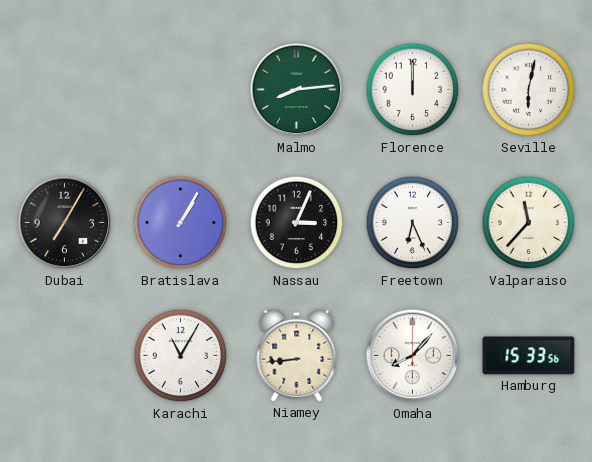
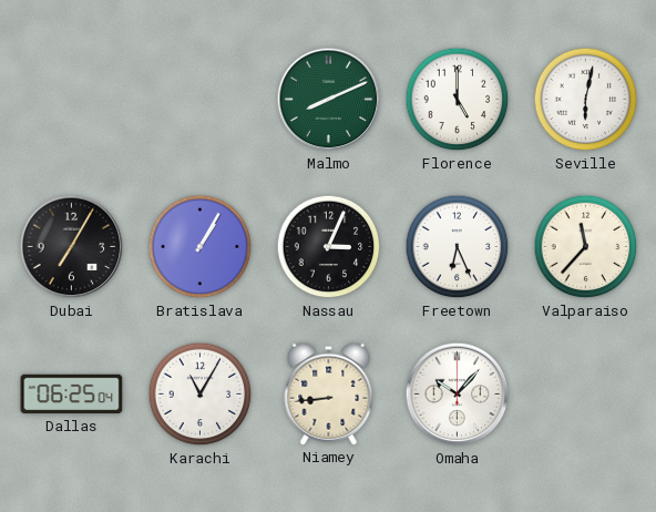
Malmo: 8:14 -> 8:11 (329, 100)
Florence: 12:00 -> 5:00 (458, 100)
Dallas: none -> 06:25 (72, 395)
Omaha: 8:07 -> 10:07 (458, 395)
Hamburg: 15:33 -> none (529, 356)
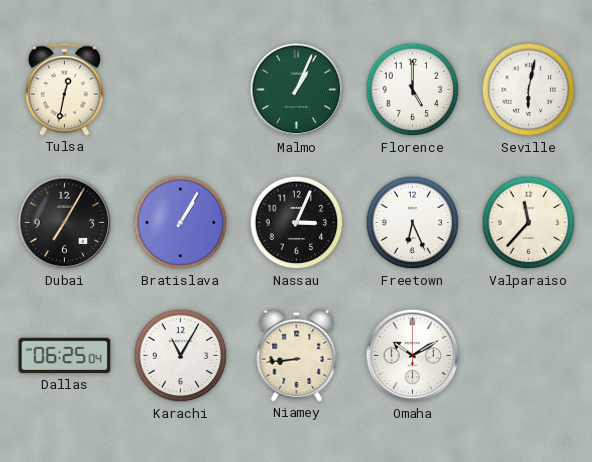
Tulsa: none -> 12:32 (64, 89)
Malmo: 8:11 -> 1:04 (297, 90)
Omaha: 10:07 -> 10:10 (413, 356)
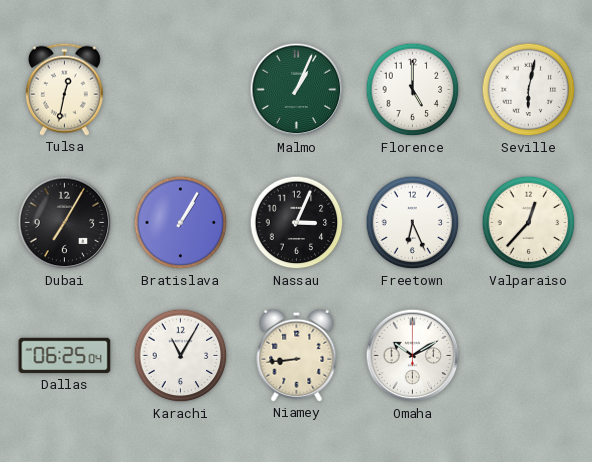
Valparaiso: 11:37 -> 12:37 (529, 223)
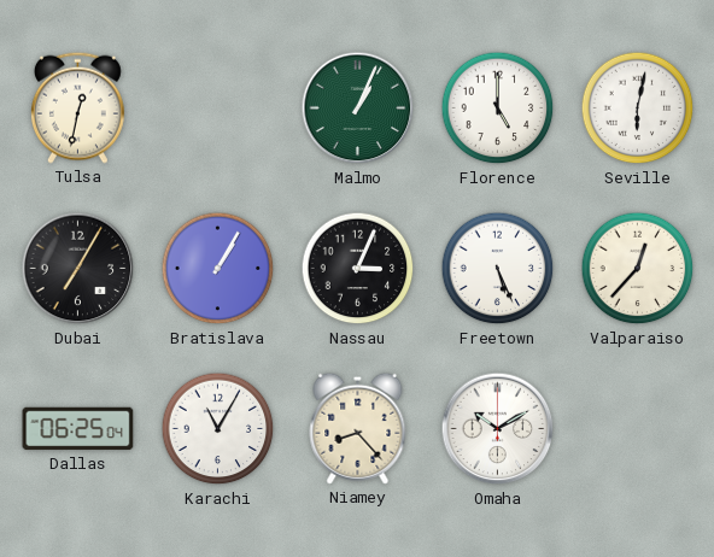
Freetown: 6:26 -> 5:26 (498, 269)
Niamey: 8:44 -> 8:23 (358, 428)
